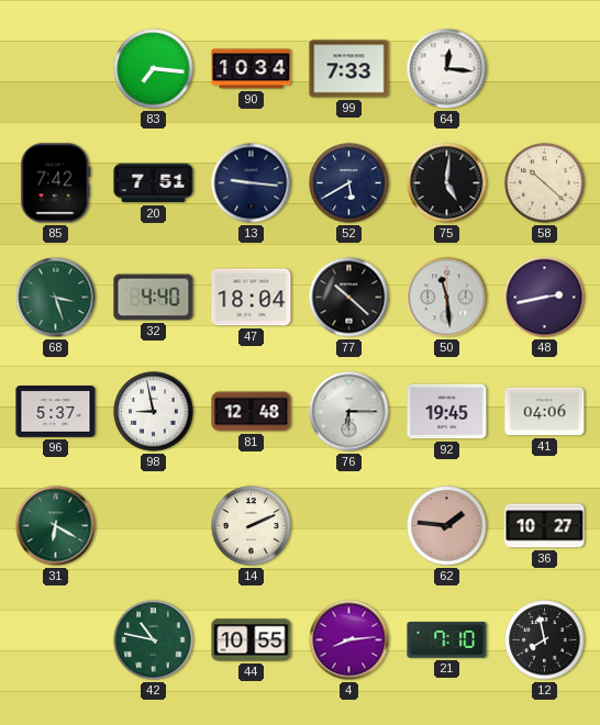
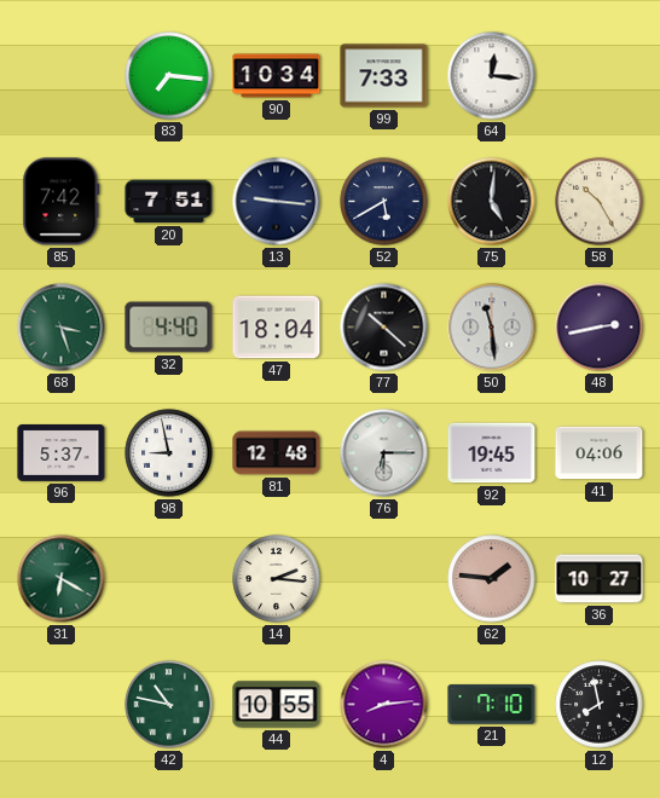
58: 10:22 -> 10:25 (600, 202)
14: 2:11 -> 2:16 (277, 579)
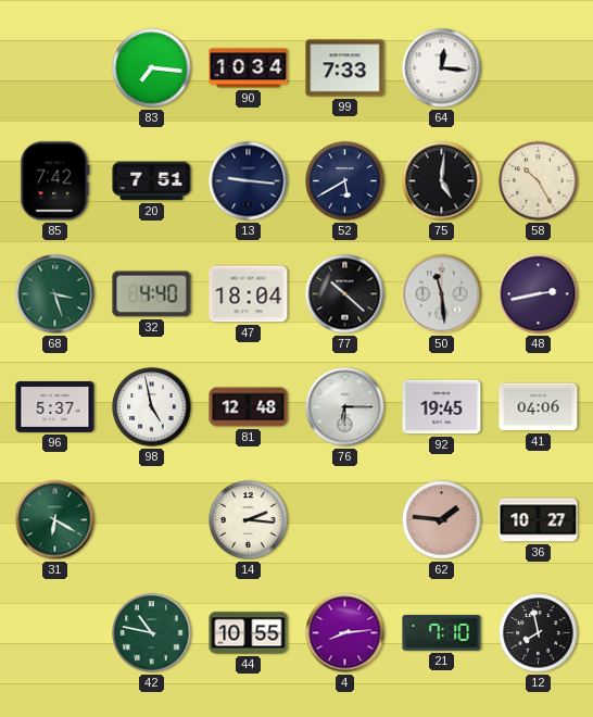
98: 8:58 -> 4:58 (152, 407)
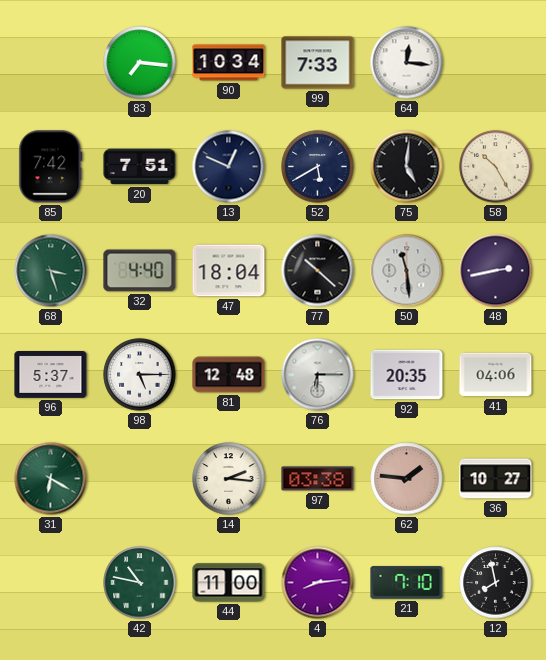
13: 9:16 -> 12:49 (229, 167)
98: 4:58 -> 5:15 (140, 375)
92: 19:45 -> 20:35 (407, 375)
97: none -> 03:38 (318, 479)
44: 10:55 -> 11:00 (229, 583)
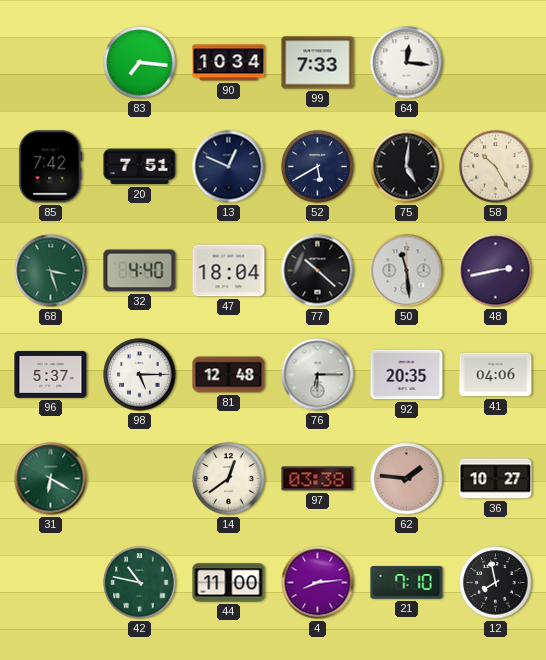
14: 2:16 -> 12:39 (229, 479)
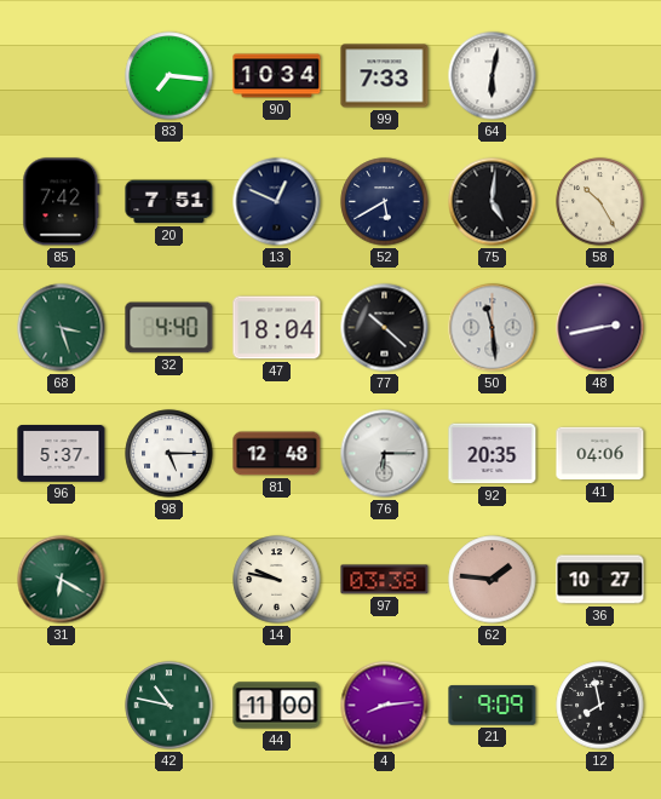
64: 12:16 -> 6:02 (493, 76)
14: 12:39 -> 9:47 (277, 580)
21: 7:10 -> 9:09 (493, 706)
